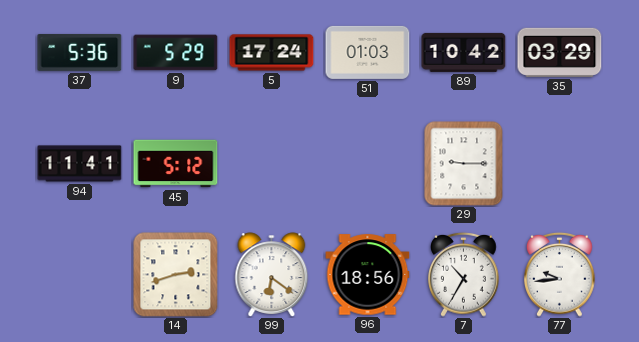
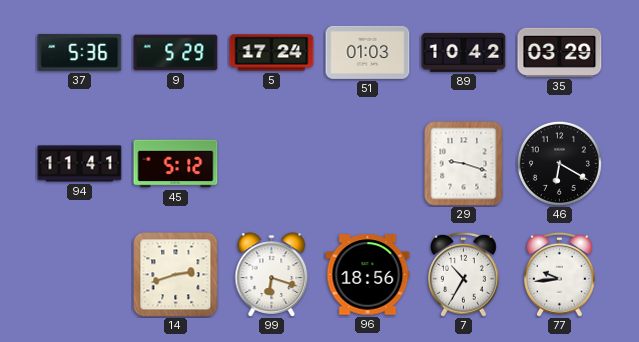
29: 9:15 -> 9:18 (464, 164)
46: none -> 6:20 (559, 163)
99: 6:21 -> 6:18 (272, 275)
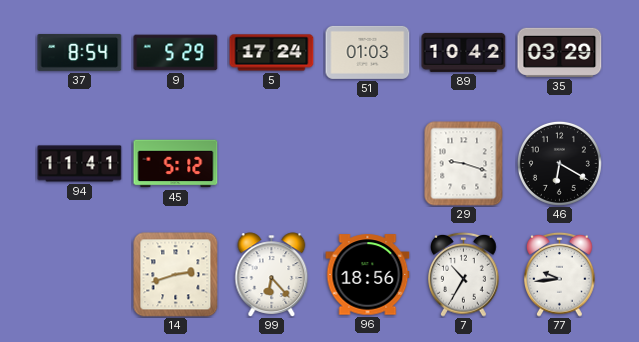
37: 5:36 -> 8:54 (80, 52)
99: 6:18 -> 6:23 (272, 275)
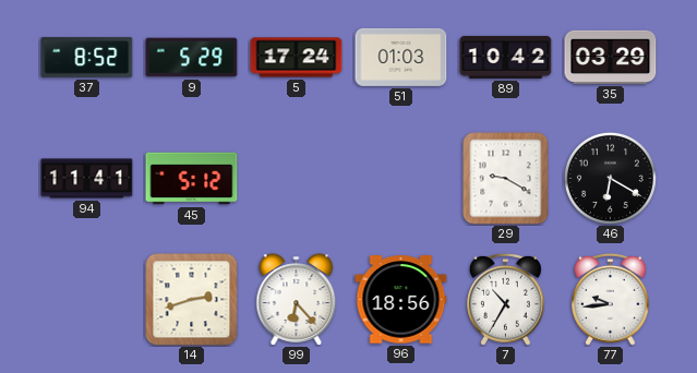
37: 8:54 -> 8:52 (87, 57)
29: 9:18 -> 9:20 (506, 179)
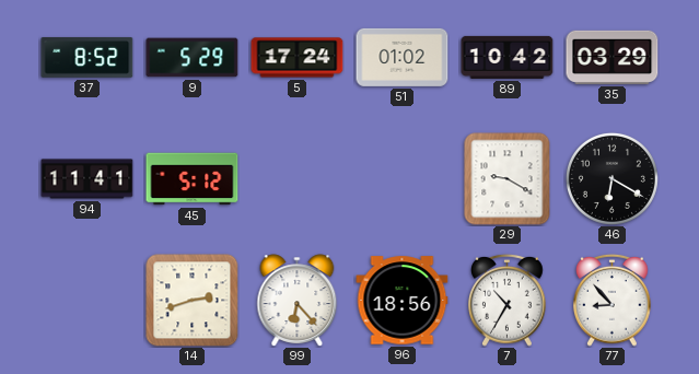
51: 01:03 -> 01:02 (403, 57)
77: 9:44 -> 8:53 (613, 300)
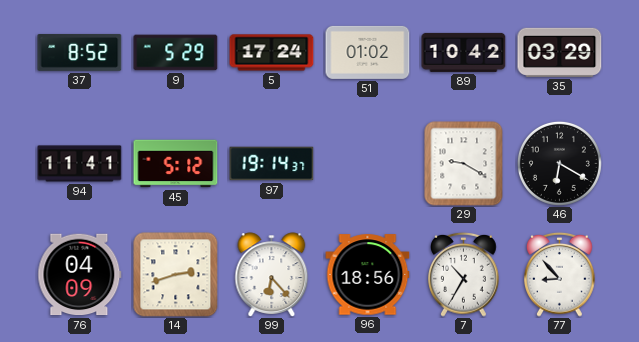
97: none -> 19:14 (272, 164)
76: none -> 04:09 (80, 275)
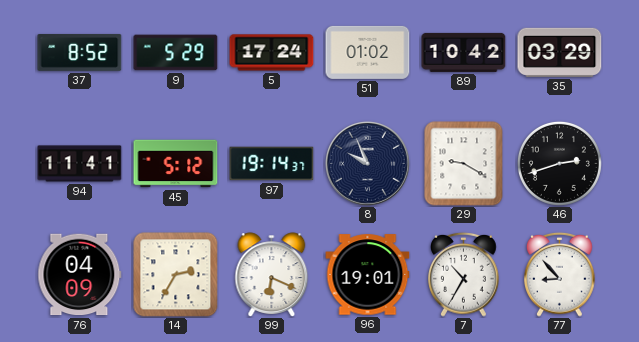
8: none -> 9:56 (368, 164)
46: 6:20 -> 2:42 (559, 163)
14: 2:42 -> 2:35 (176, 275)
99: 6:23 -> 6:19 (272, 275)
96: 18:56 -> 19:01 (368, 275)
